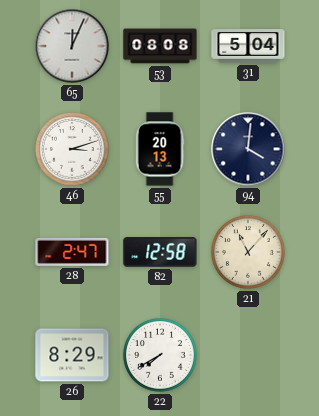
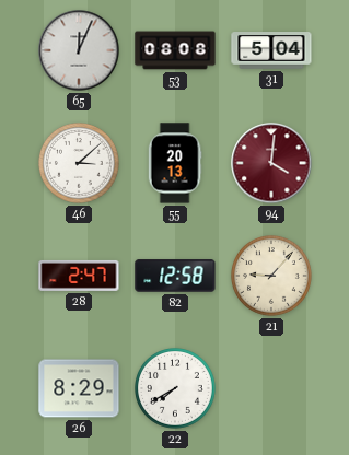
46: 3:12 -> 3:08 (80, 164)
94 dial: navy -> burgundy (271, 163)
21: 11:07 -> 9:07 (272, 277)
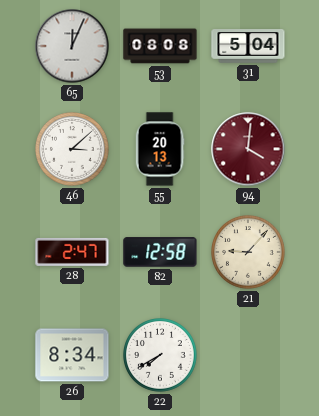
26: 8:29 -> 8:34 (72, 355)
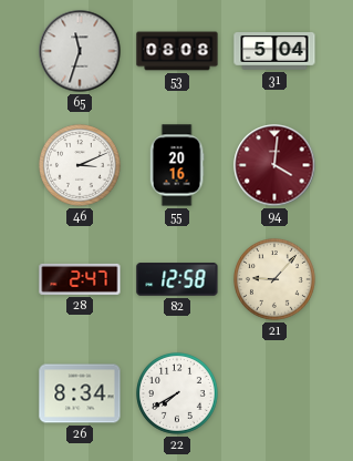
65: 12:04 -> 11:33 (80, 51)
46: 3:08 -> 3:11 (81, 166)
55: 20:13 -> 20:16 (177, 165)
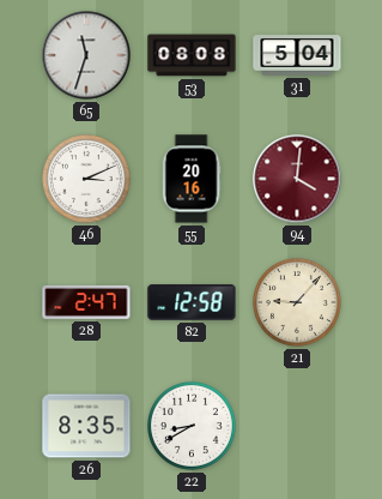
26: 8:34 -> 8:35 (86, 426)
22: 7:40 -> 8:40 (193, 427)
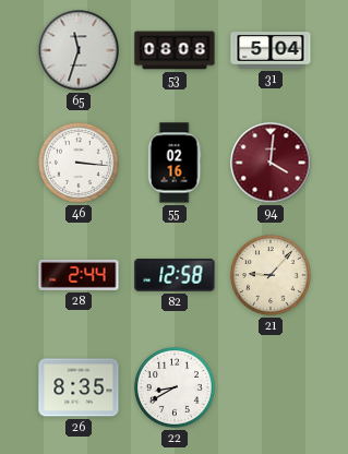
46: 3:11 -> 3:16 (80, 164)
55: 20:16 -> 02:16 (175, 163)
28: 2:47 -> 2:44 (79, 275)
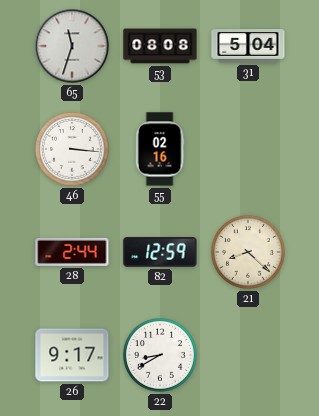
94: 4:01 -> none (271, 163)
82: 12:58 -> 12:59 (160, 252)
21: 9:07 -> 8:22 (249, 253)
26: 8:35 -> 9:17 (72, 355)
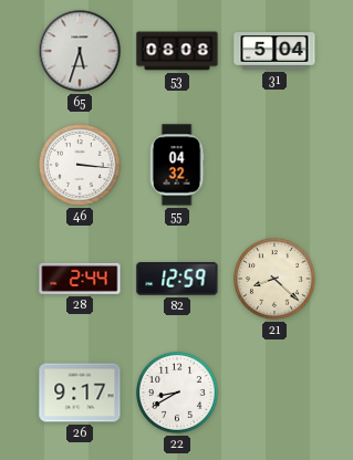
65: 11:33 -> 5:33 (80, 51)
55: 02:16 -> 04:32 (177, 165)
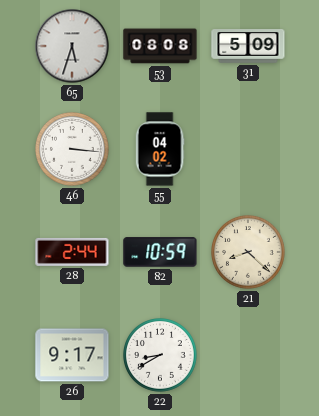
31: 5:04 -> 5:09 (248, 46)
55: 04:32 -> 04:02 (160, 149)
82: 12:59 -> 10:59 (160, 252)
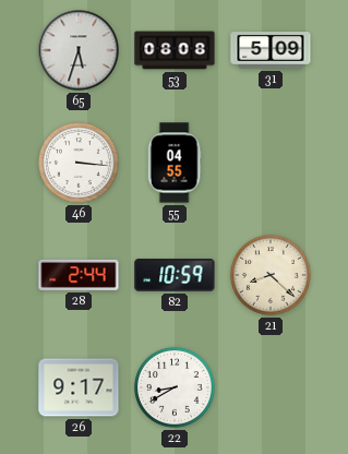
55: 04:02 -> 04:55 (175, 163)
